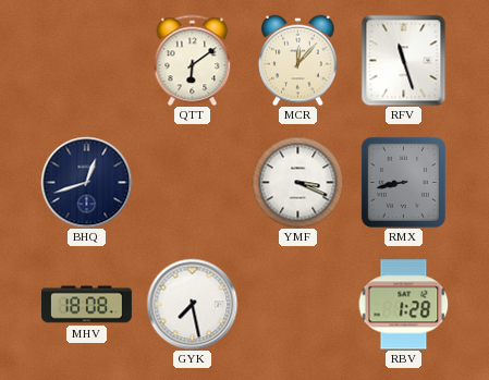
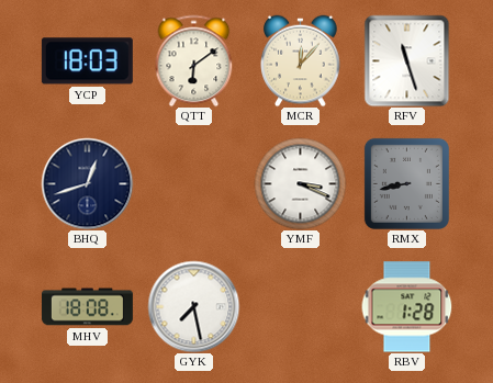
YCP: none -> 18:03 (87, 61)
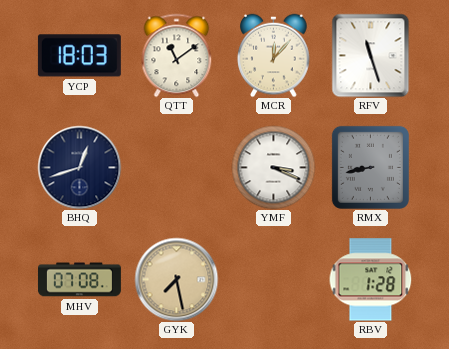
QTT: 6:09 -> 11:09 (177, 55)
MHV: 18:08 -> 07:08 (79, 280)
GYK dial: white -> champagne (176, 279)
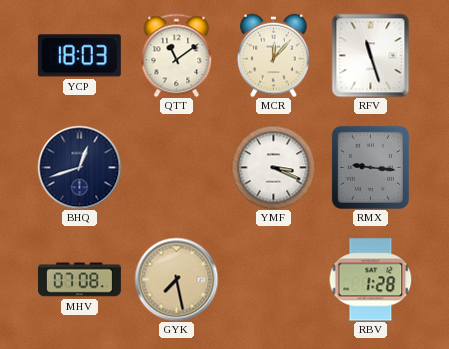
RMX: 8:43 -> 9:16 (370, 167)
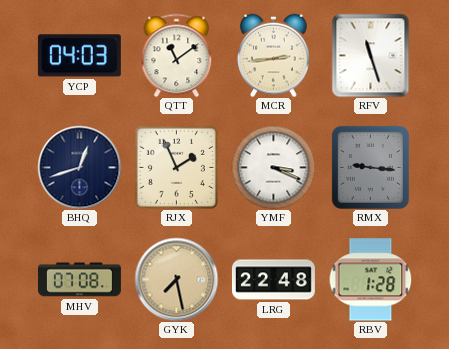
YCP: 18:03 -> 04:03 (79, 56)
MCR: 12:07 -> 2:44 (274, 55)
RJX: none -> 1:56 (176, 167)
LRG: none -> 22:48 (273, 280)
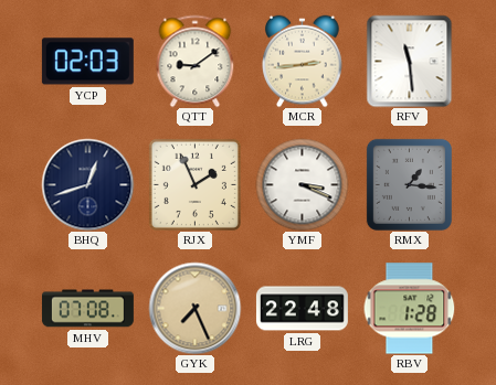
YCP: 04:03 -> 02:03 (87, 62)
QTT: 11:09 -> 9:09 (196, 61)
RFV: 11:27 -> 11:29 (410, 61)
RMX: 9:16 -> 1:16 (409, 184)
GYK: 7:28 -> 7:26 (194, 308)
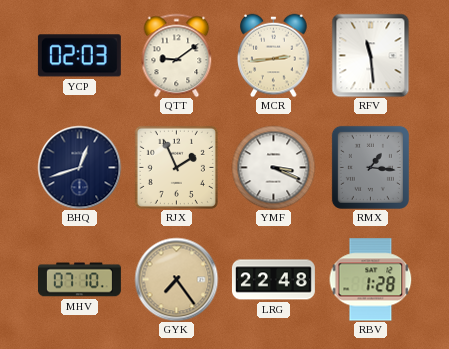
MHV: 07:08 -> 07:10 (79, 280)
GYK: 7:26 -> 7:24 (176, 279)
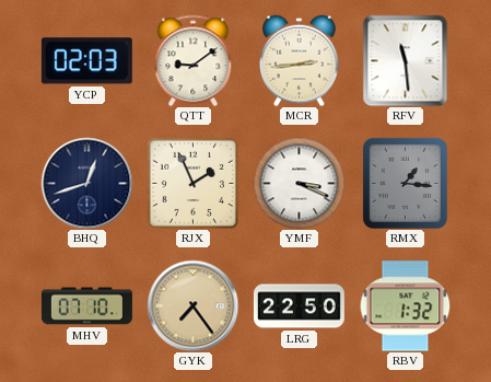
LRG: 22:48 -> 22:50 (299, 306)
RBV: 1:28 -> 1:32 (405, 306)
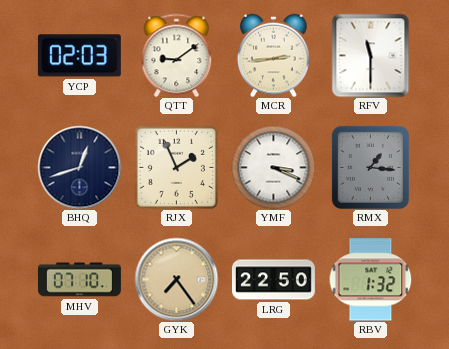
RFV: 11:29 -> 11:30 (371, 55)
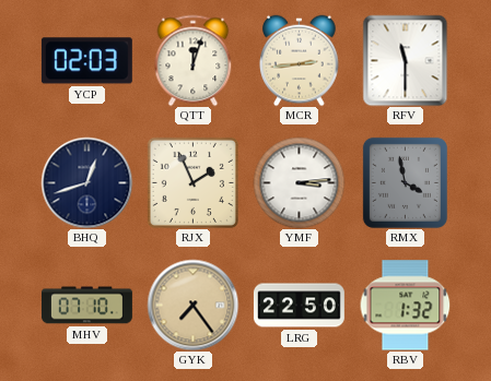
QTT: 9:09 -> 12:03 (194, 60)
YMF: 3:19 -> 3:14 (299, 182)
RMX: 1:16 -> 3:58 (405, 182)
